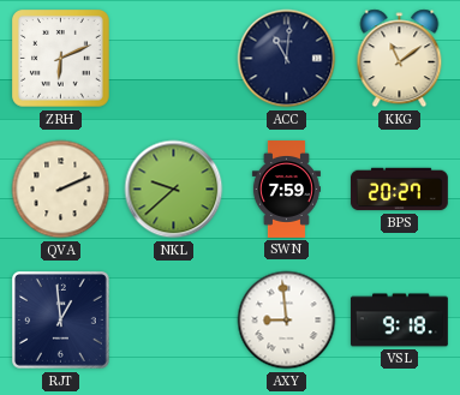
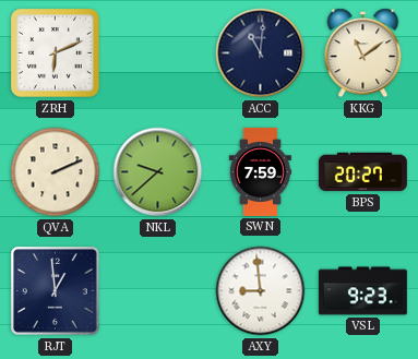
VSL: 9:18 -> 9:23 (362, 291)
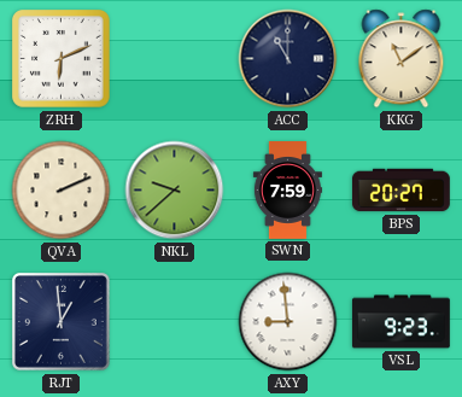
ACC: 11:01 -> 11:00 (288, 59)
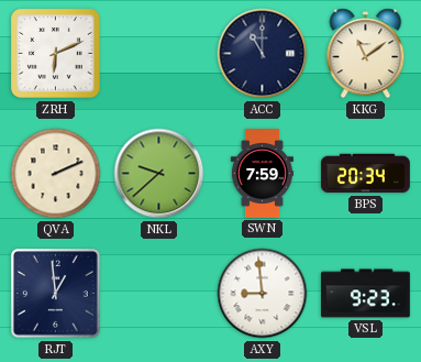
BPS: 20:27 -> 20:34 (365, 174)
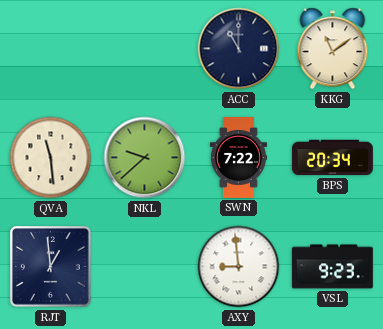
ZRH: 6:11 -> none (56, 54)
QVA: 2:11 -> 11:29 (51, 158)
SWN: 7:59 -> 7:22 (238, 158)
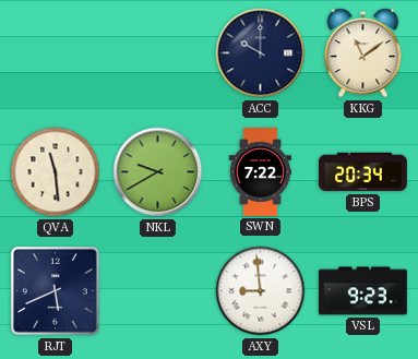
ACC: 11:00 -> 10:00 (261, 53)
NKL: 9:38 -> 9:40 (158, 172)
RJT: 12:59 -> 5:41 (56, 291)
